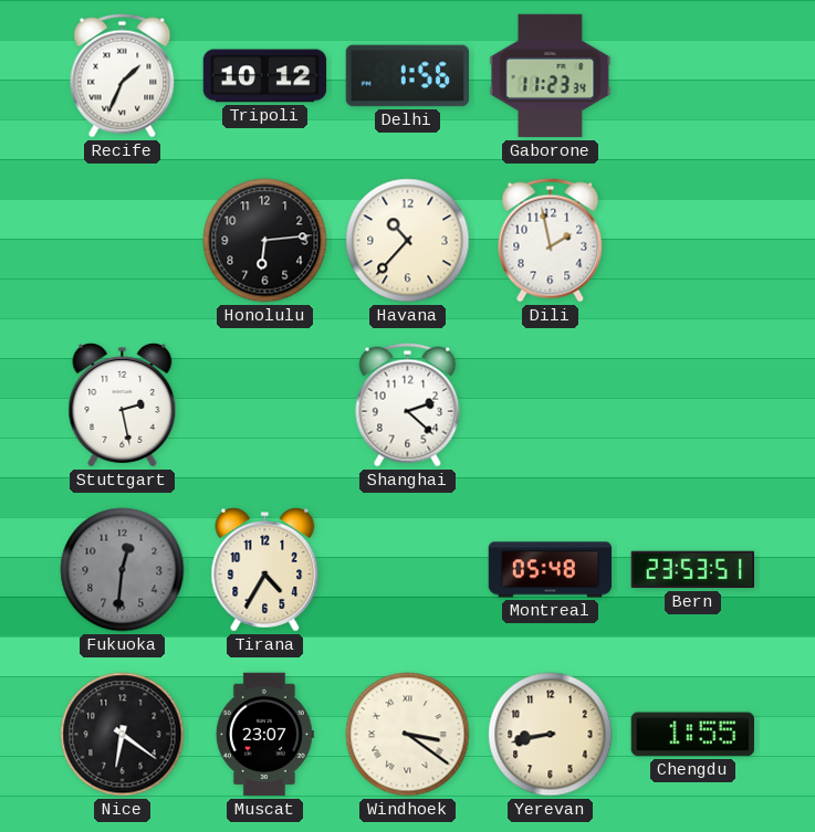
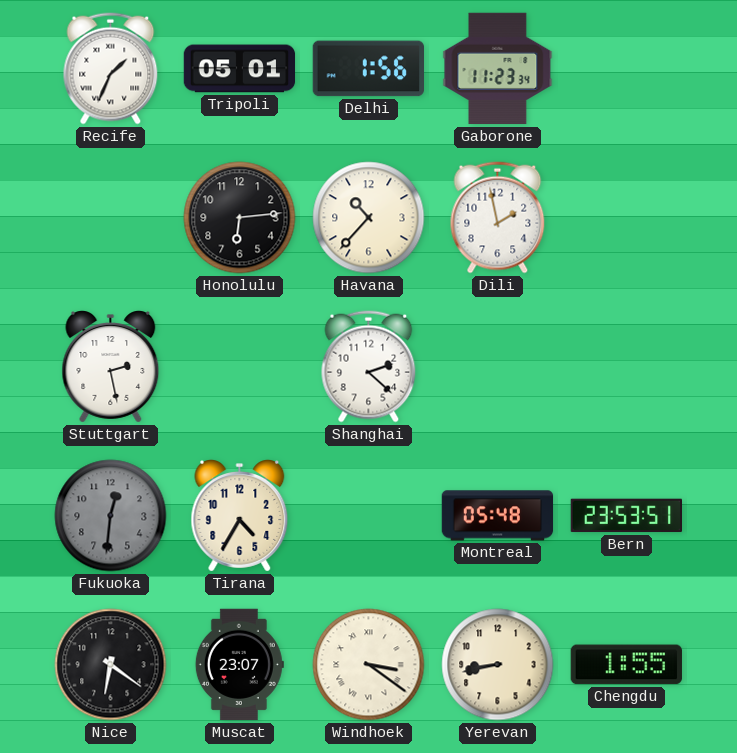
Tripoli: 10:12 -> 05:01 (240, 69)
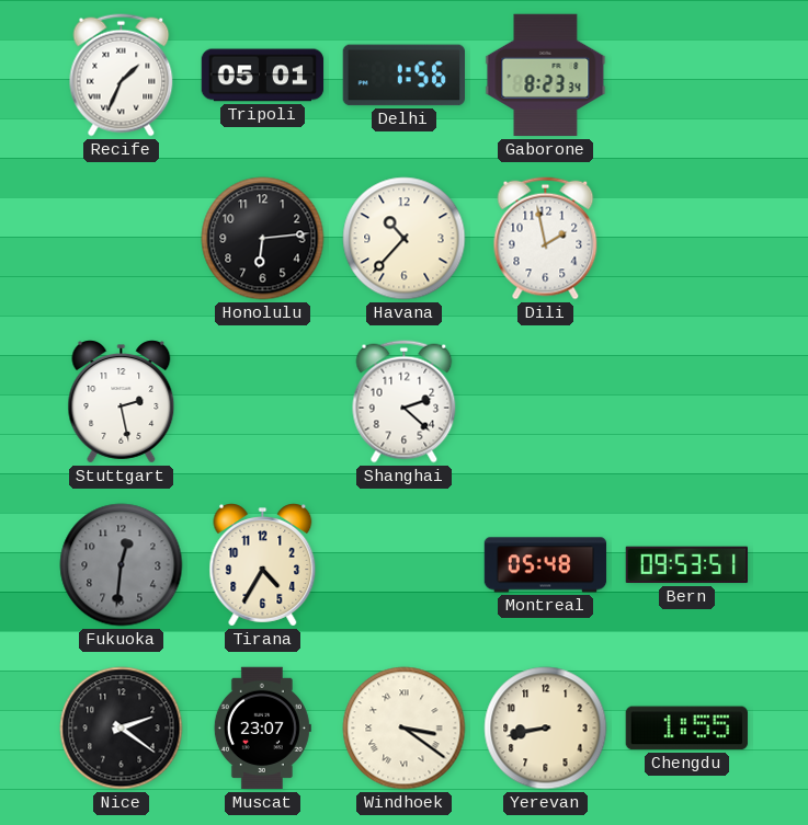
Gaborone: 11:23 -> 8:23 (546, 76)
Bern: 23:53 -> 09:53 (686, 565)
Nice: 6:21 -> 2:21 (122, 729)
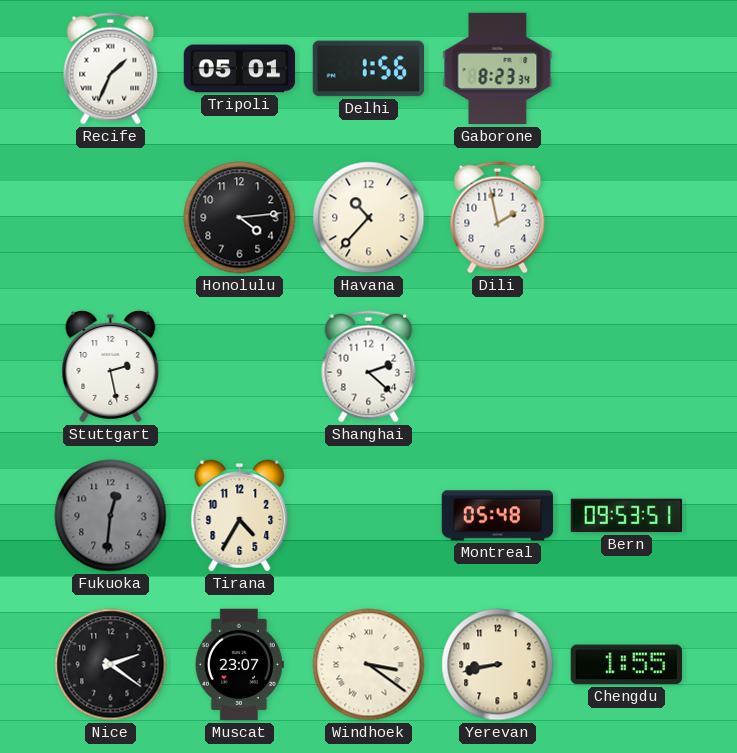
Honolulu: 6:14 -> 4:14 (240, 218)
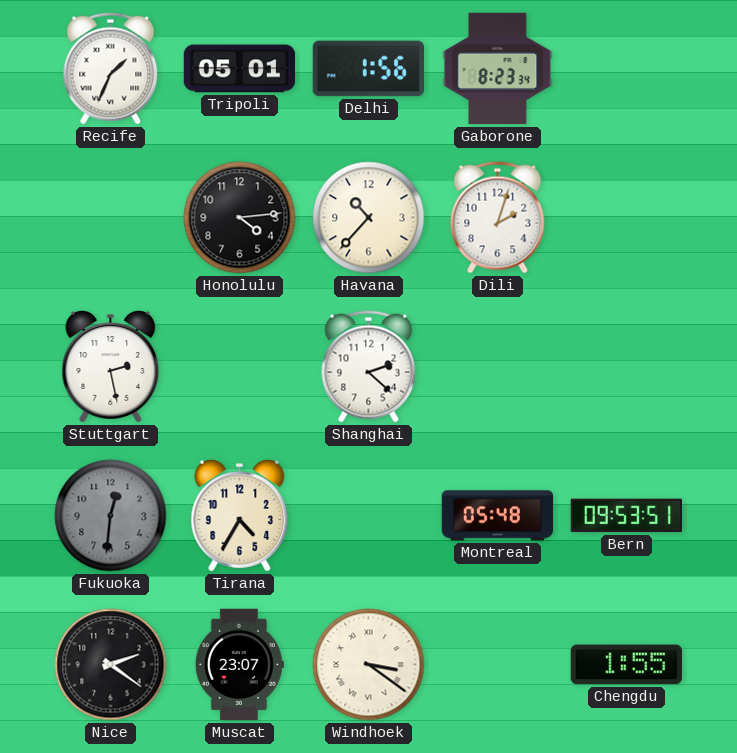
Dili: 1:58 -> 2:03 (498, 218)
Yerevan: 8:43 -> none (498, 665)
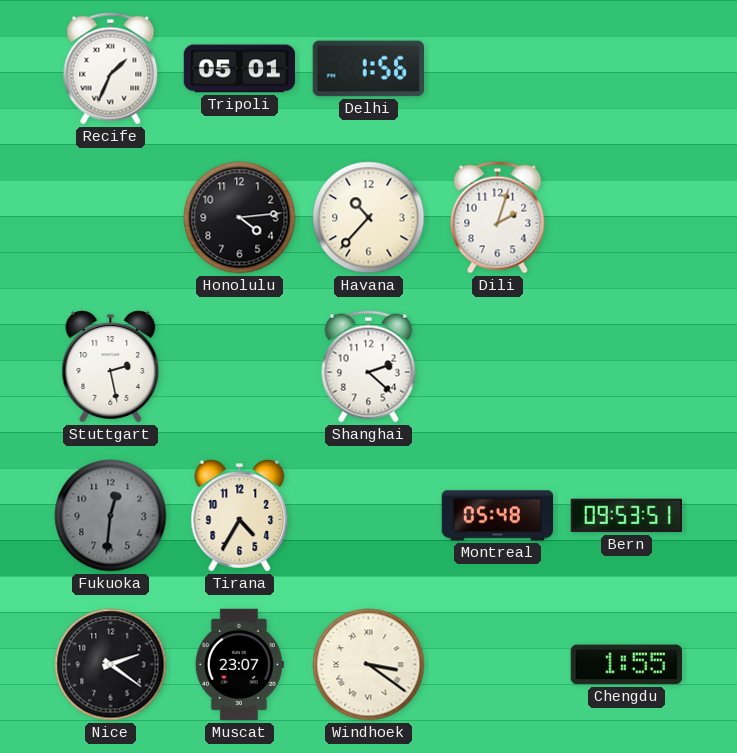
Gaborone: 8:23 -> none (498, 69)
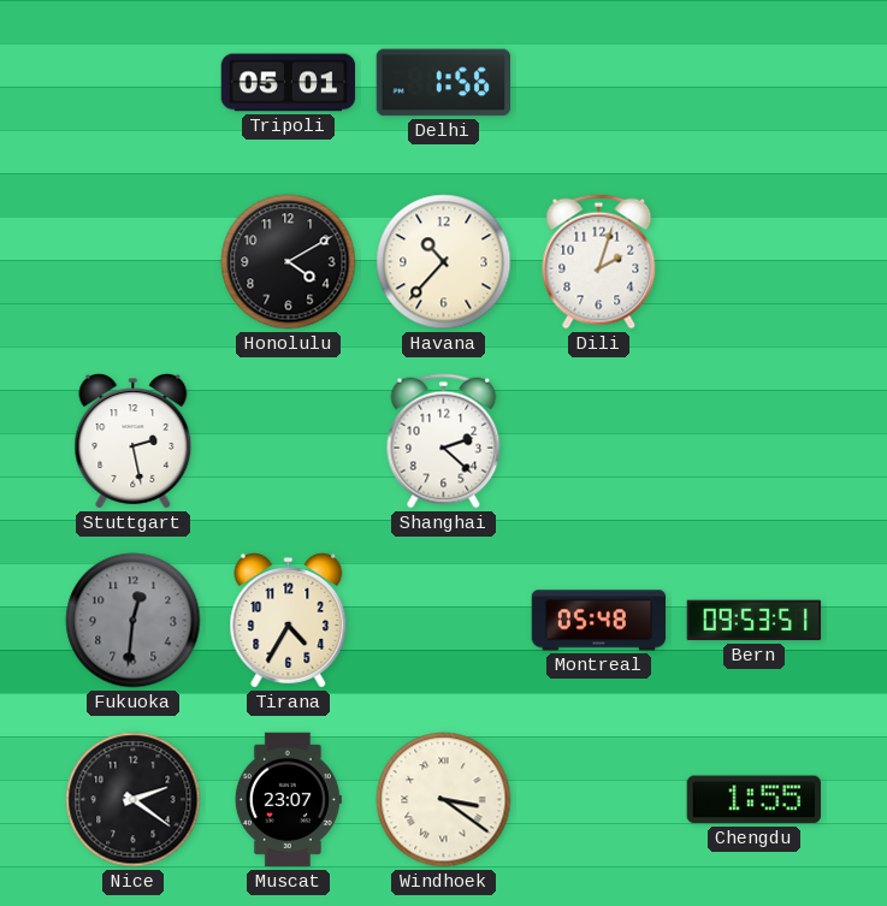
Recife: 1:34 -> none (111, 69)
Honolulu: 4:14 -> 4:10 (289, 262)
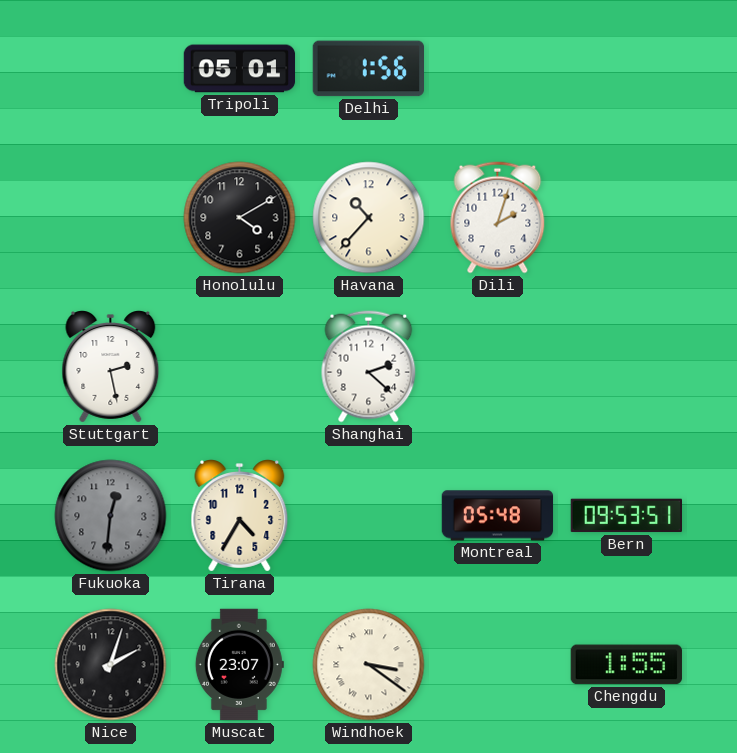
Nice: 2:21 -> 2:03 (111, 665)
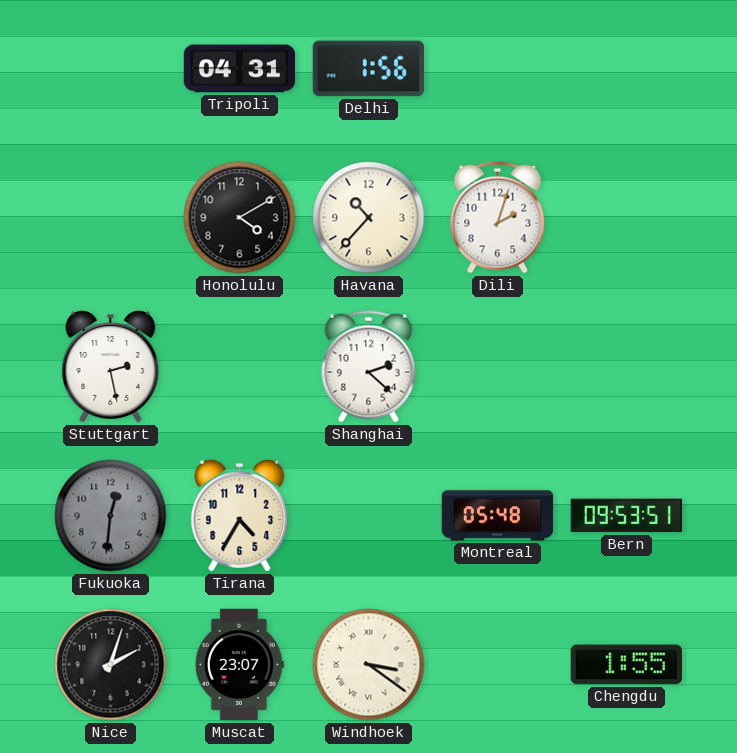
Tripoli: 05:01 -> 04:31 (240, 69)
